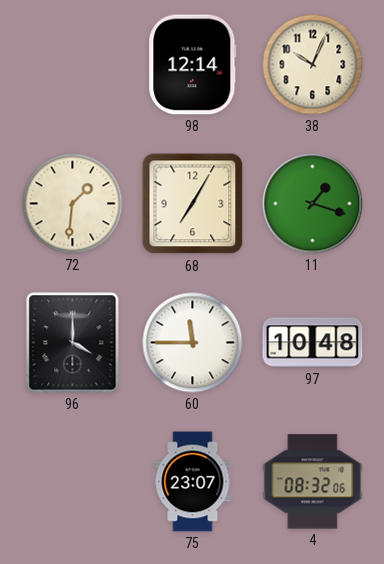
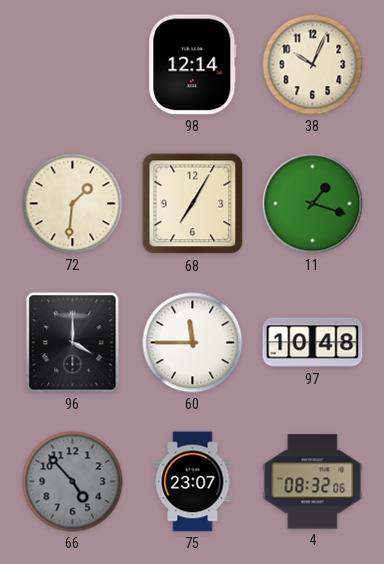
66: none -> 4:53 (73, 482)
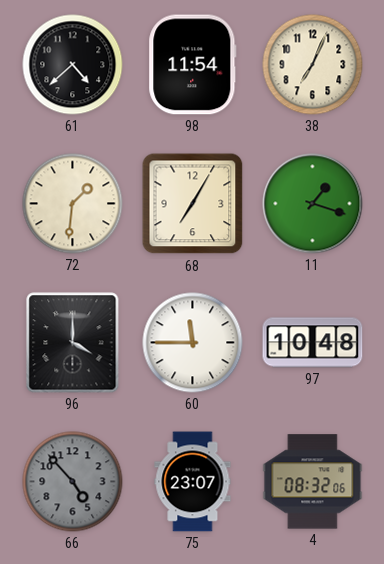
61: none -> 4:38 (73, 65)
98: 12:14 -> 11:54 (193, 65)
38: 10:04 -> 7:04 (313, 65)
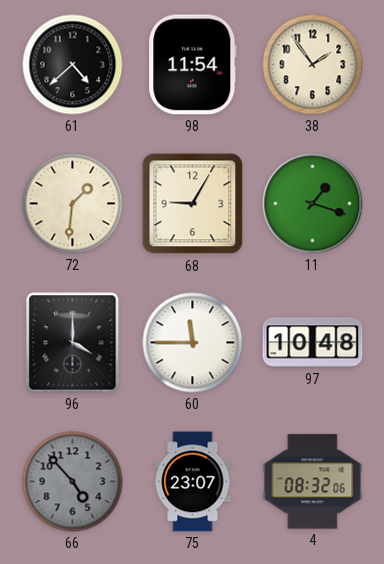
38: 7:04 -> 1:54 (313, 65)
68: 7:05 -> 9:05 (193, 204)
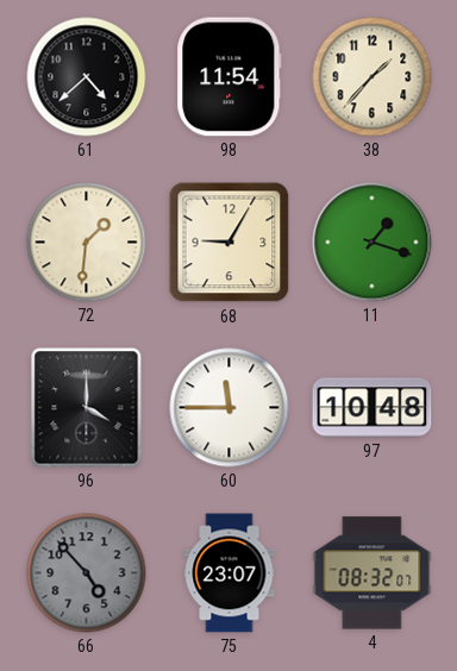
38: 1:54 -> 1:37 (373, 77)
4: 08:32:06 -> 08:32:07 (373, 573)
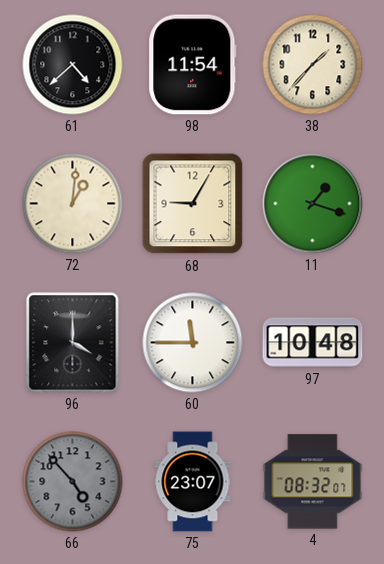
72: 1:31 -> 1:01 (73, 204)
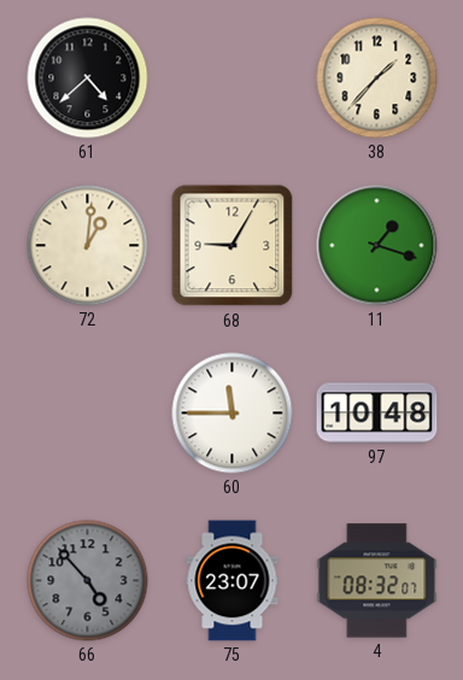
98: 11:54 -> none (193, 65)
96: 4:00 -> none (73, 343)
